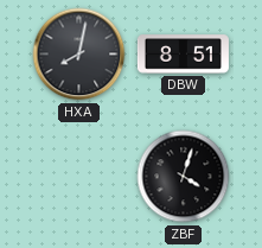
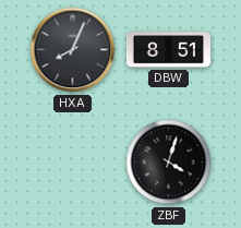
HXA: 8:02 -> 8:04 (73, 50)
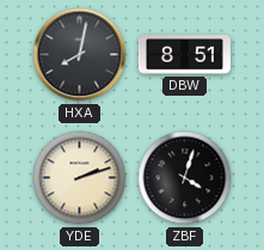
HXA: 8:04 -> 8:02 (80, 55)
YDE: none -> 2:12 (80, 178)
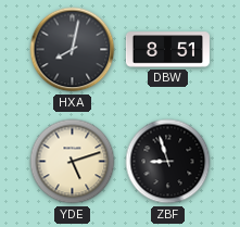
YDE: 2:12 -> 5:12 (73, 162)
ZBF: 4:03 -> 8:57 (168, 162)
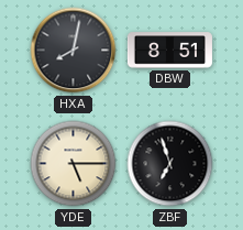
YDE: 5:12 -> 5:15 (74, 164)
ZBF: 8:57 -> 6:57 (170, 164)
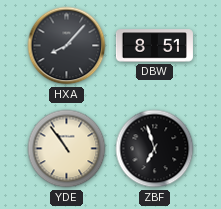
HXA: 8:02 -> 8:07 (67, 46)
YDE: 5:15 -> 10:54 (67, 149)
